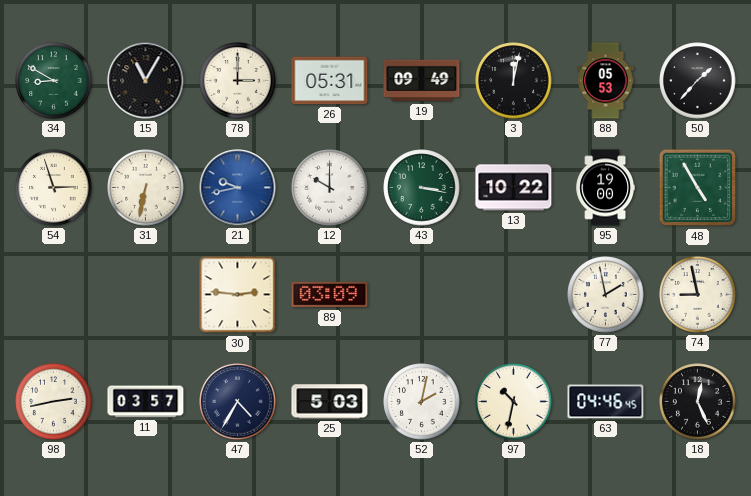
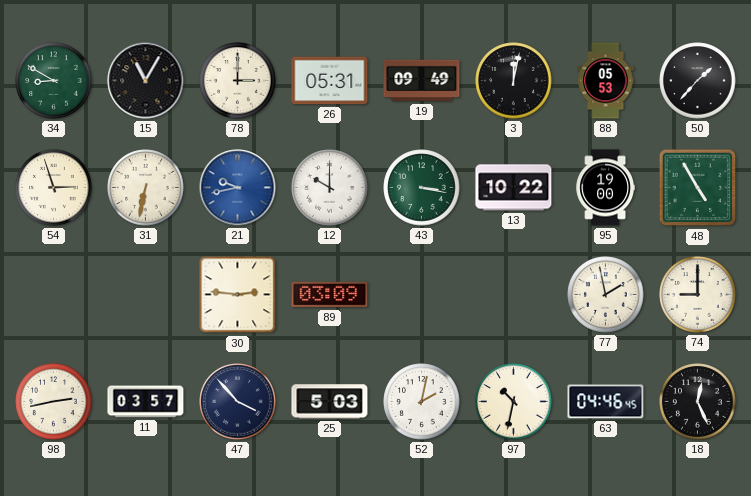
74: 8:58 -> 9:00 (698, 295)
47: 4:35 -> 3:53 (238, 402)
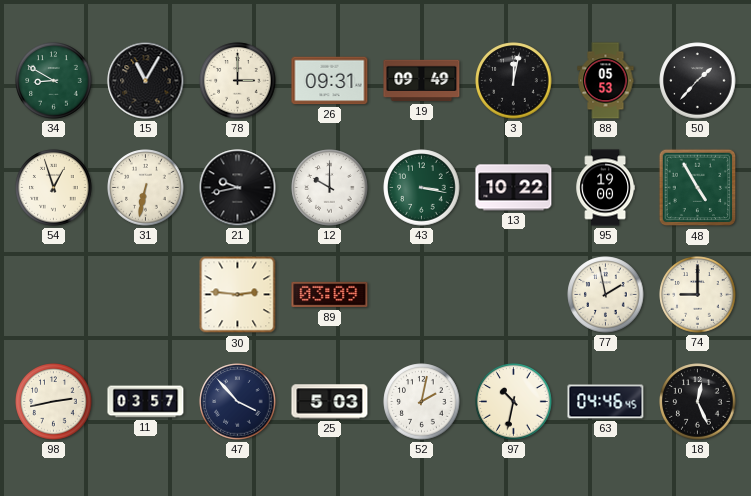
26: 05:31 -> 09:31 (330, 81)
54: 2:57 -> 12:57 (54, 188)
21 dial: blue -> black (238, 188)
